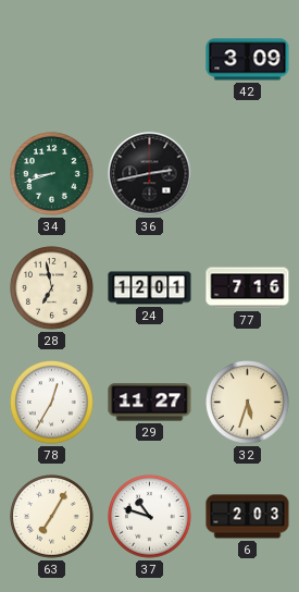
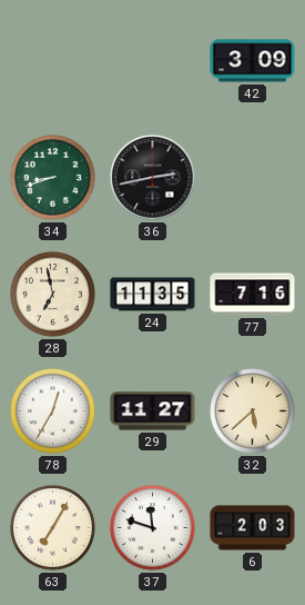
24: 12:01 -> 11:35 (153, 295)
32: 5:33 -> 5:38 (253, 411)
37: 10:48 -> 11:48 (153, 528)
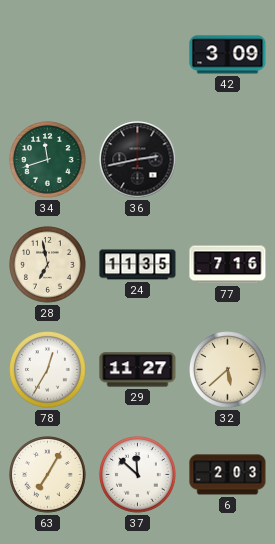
34: 8:42 -> 11:42 (48, 160)
37: 11:48 -> 11:52 (138, 475)
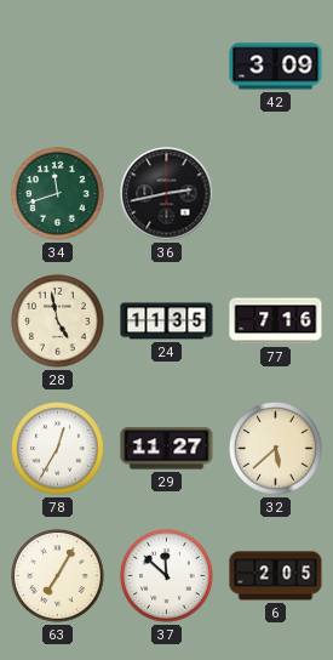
28: 6:58 -> 4:58 (58, 322)
6: 2:03 -> 2:05 (276, 576)
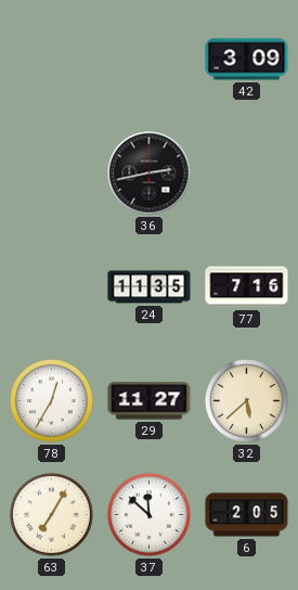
34: 11:42 -> none (58, 194)
28: 4:58 -> none (58, 322)
